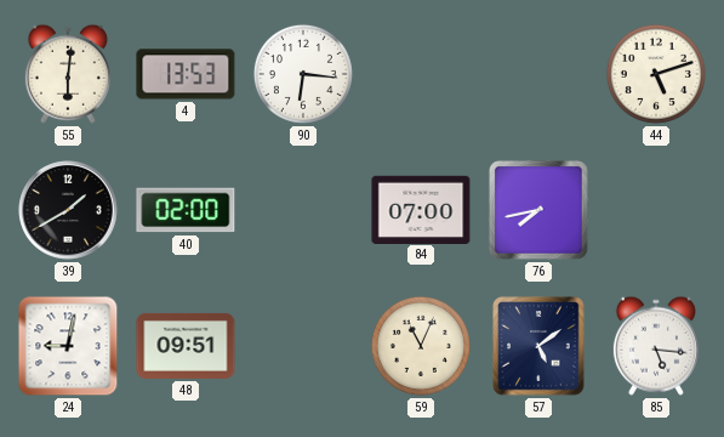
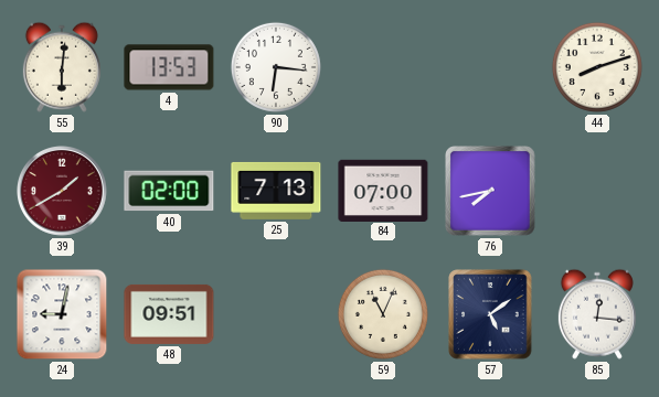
44: 5:12 -> 8:12 (597, 67)
39 dial: black -> burgundy (63, 192)
25: none -> 7:13 (276, 191)
85: 5:16 -> 12:16 (597, 314)
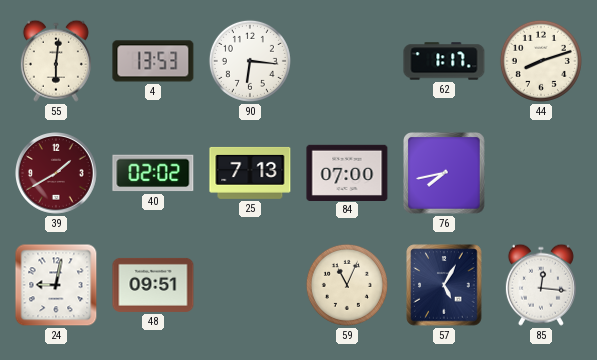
62: none -> 1:17 (444, 61)
40: 02:00 -> 02:02 (153, 173)
57: 5:09 -> 5:05 (444, 285)
